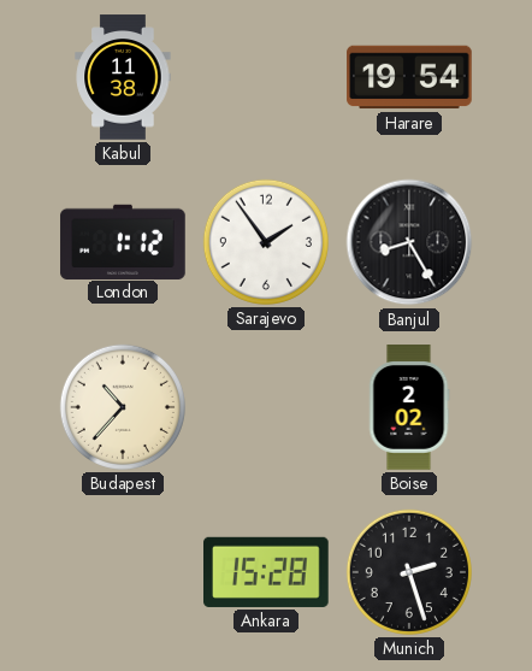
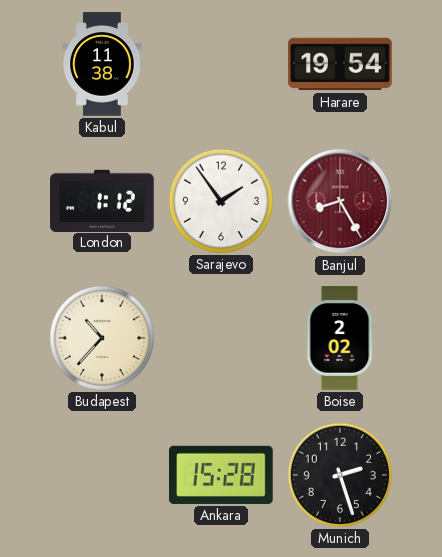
Banjul dial: black -> burgundy (340, 201)
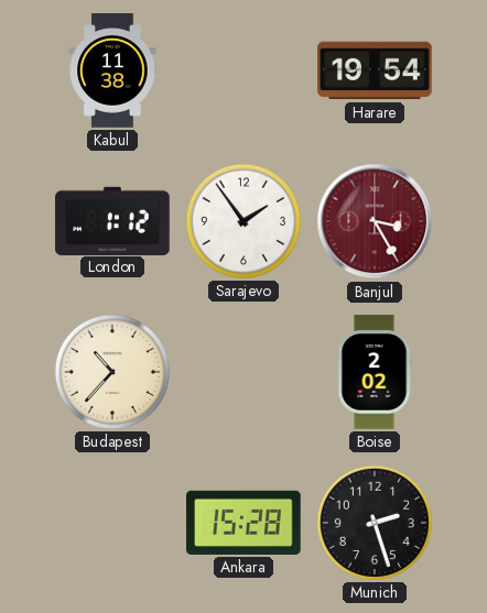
Banjul: 8:25 -> 3:25 (375, 221)
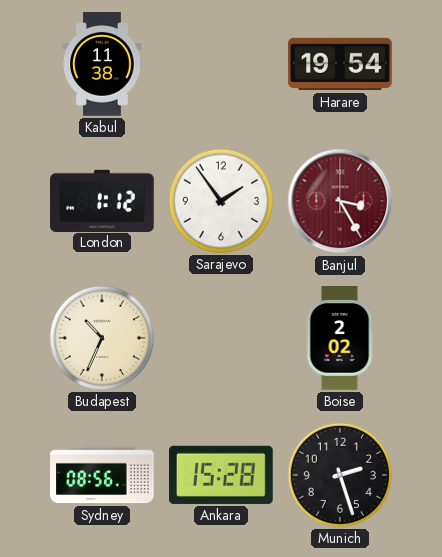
Budapest: 10:37 -> 10:34 (102, 338)
Sydney: none -> 08:56 (102, 475)
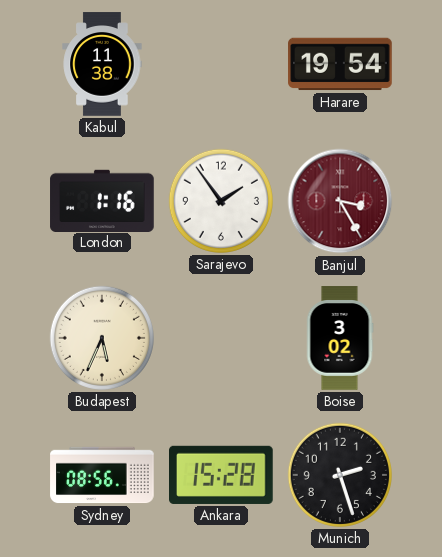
London: 1:12 -> 1:16 (102, 200)
Budapest: 10:34 -> 5:34 (102, 338)
Boise: 2:02 -> 3:02 (340, 338)
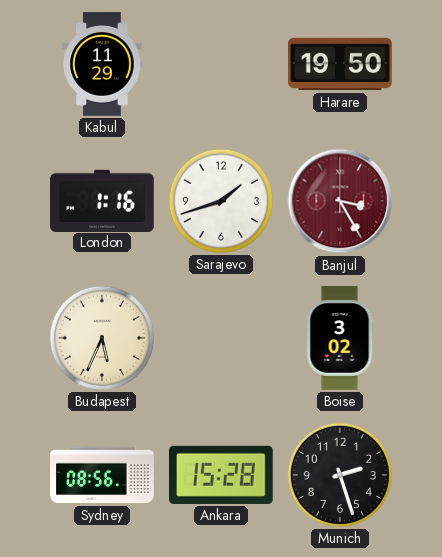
Kabul: 11:38 -> 11:29 (102, 64)
Harare: 19:54 -> 19:50 (340, 64)
Sarajevo: 1:54 -> 1:42 (221, 201)
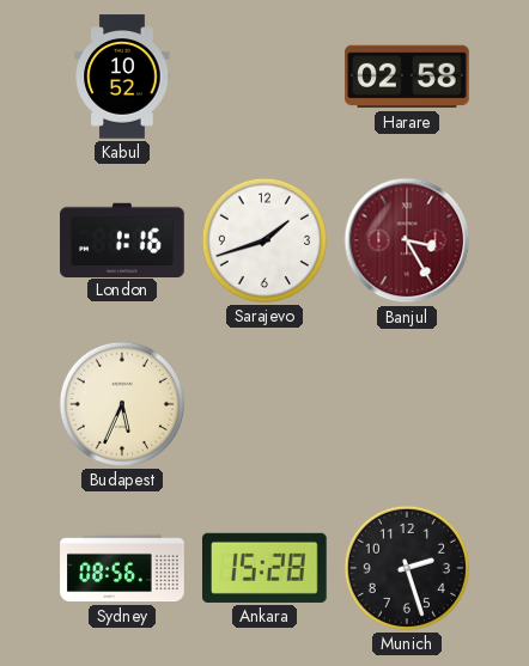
Kabul: 11:29 -> 10:52 (122, 77)
Harare: 19:50 -> 02:58 (407, 77)
Boise: 3:02 -> none (340, 338)
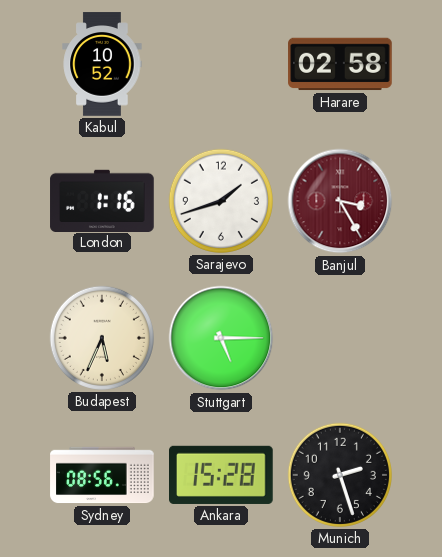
Stuttgart: none -> 5:15 (221, 338)
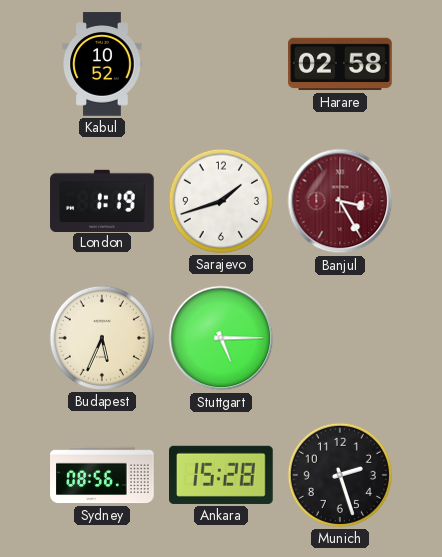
London: 1:16 -> 1:19 (102, 200)
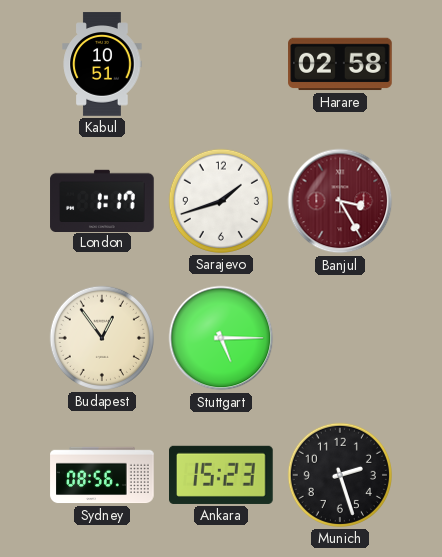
Kabul: 10:52 -> 10:51 (102, 64)
London: 1:19 -> 1:17 (102, 200)
Budapest: 5:34 -> 12:54 (102, 338)
Ankara: 15:28 -> 15:23 (222, 475)
